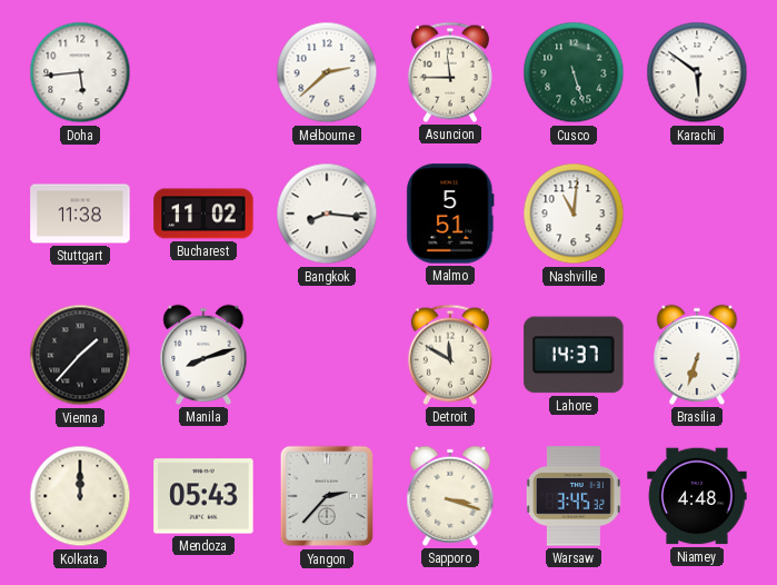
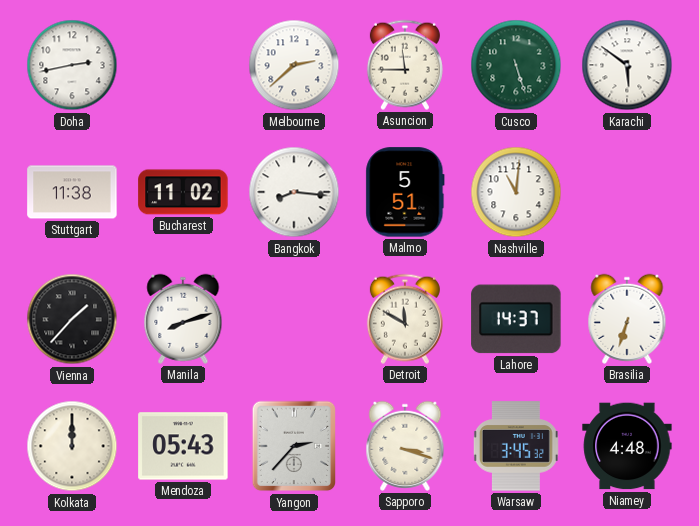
Doha: 5:44 -> 2:43 (72, 65)
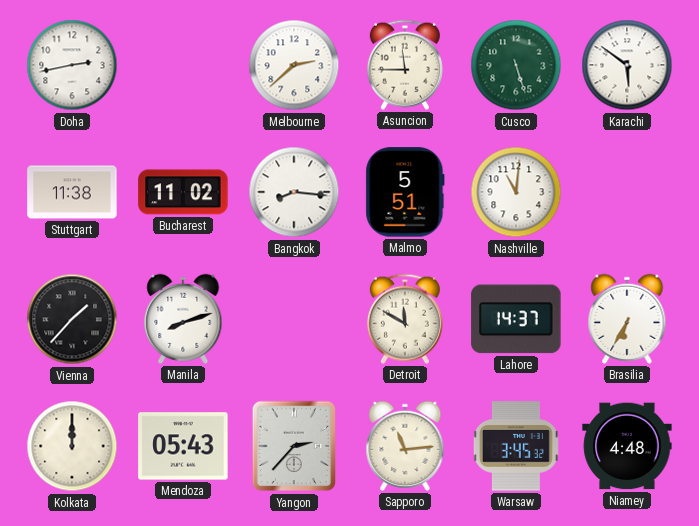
Brasilia: 6:33 -> 6:35 (627, 319)
Sapporo: 3:18 -> 11:14 (405, 446)
